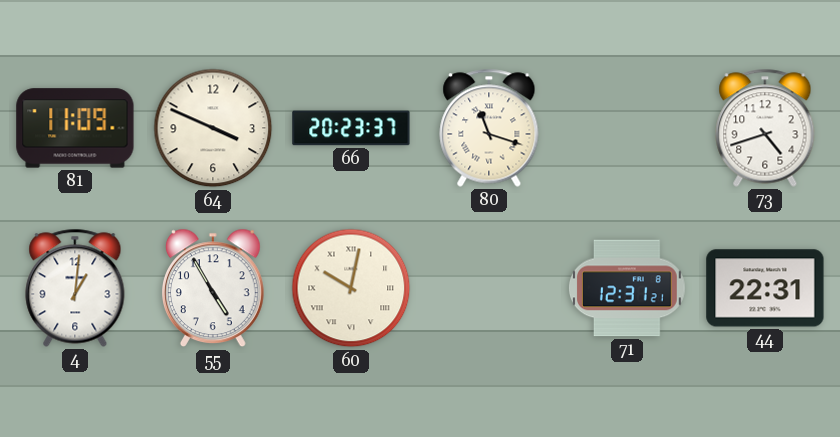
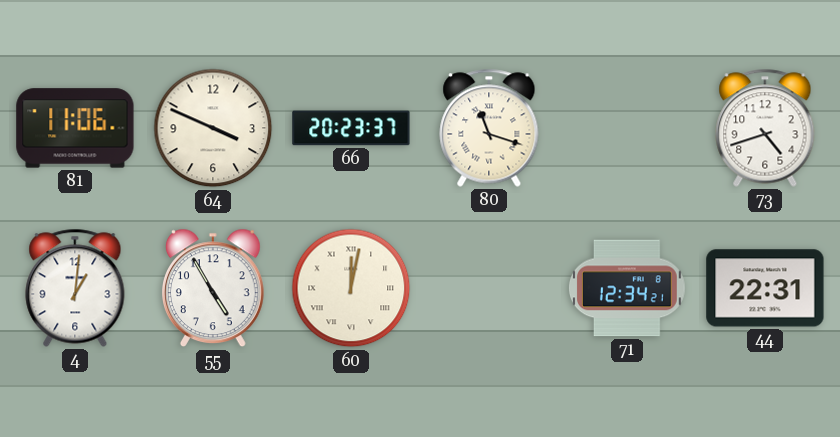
81: 11:09 -> 11:06 (75, 128)
60: 10:02 -> 12:02 (351, 288)
71: 12:31 -> 12:34 (627, 288)
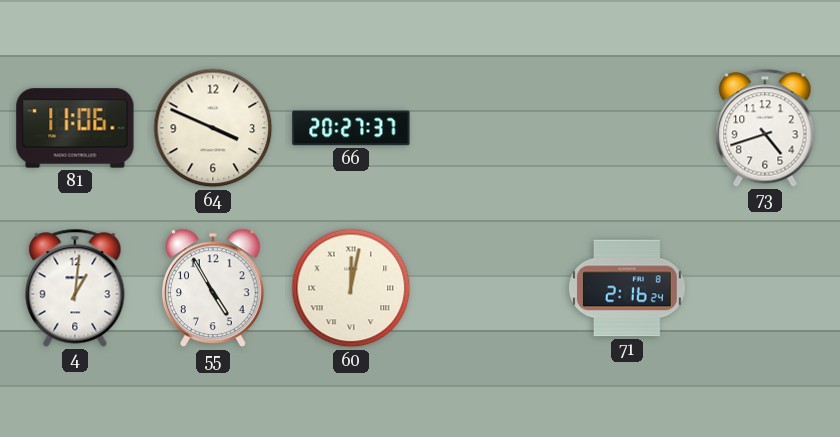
66: 20:23 -> 20:27 (351, 128)
80: 11:18 -> none (489, 128)
71: 12:34 -> 2:16 (627, 288)
44: 22:31 -> none (765, 288)
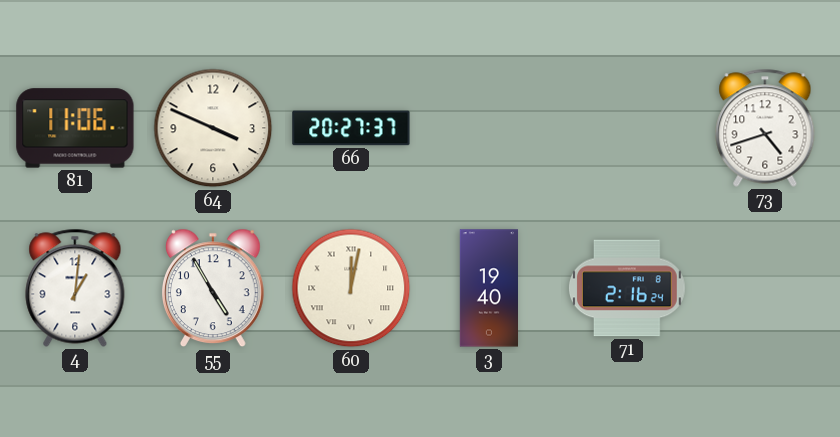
3: none -> 19:40 (488, 288)
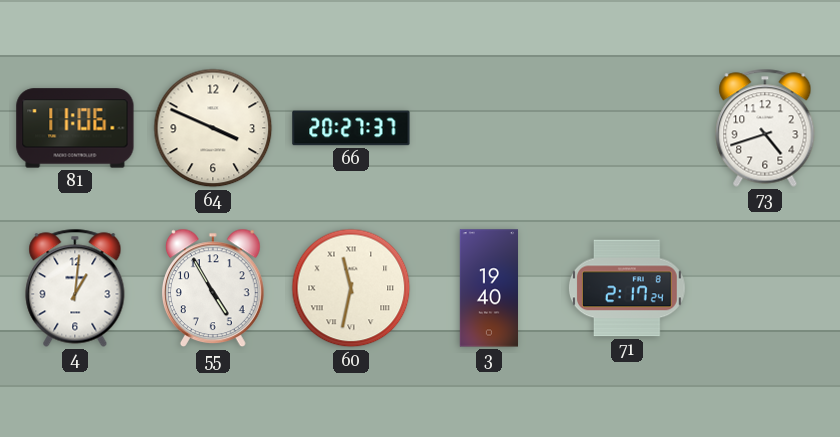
60: 12:02 -> 11:32 (351, 288)
71: 2:16 -> 2:17 (627, 288)
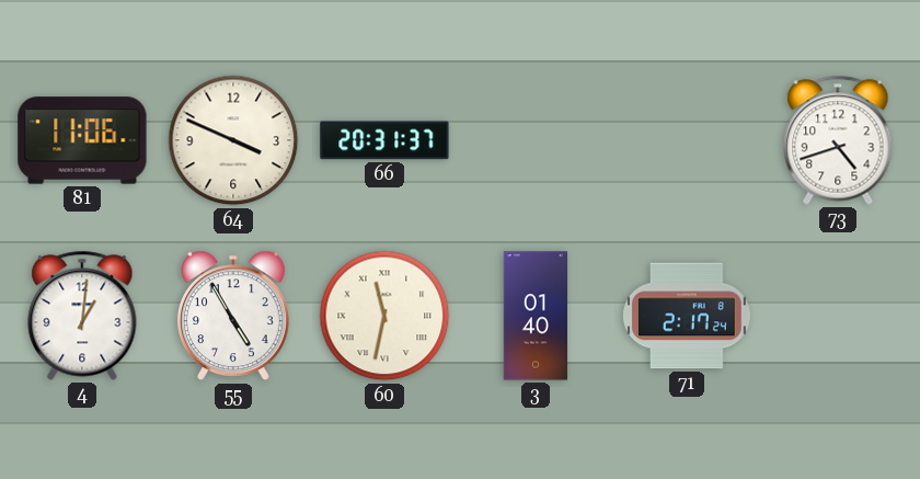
66: 20:27 -> 20:31 (384, 140)
3: 19:40 -> 01:40 (534, 316)
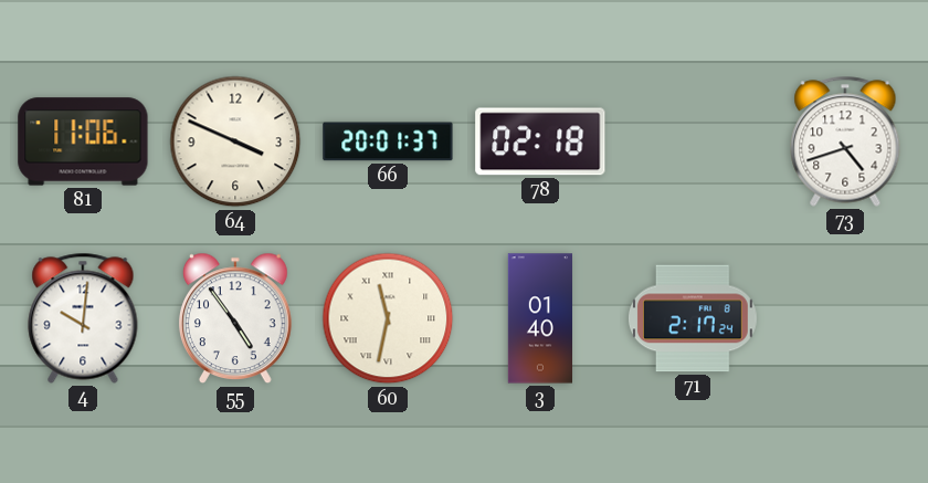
66: 20:31 -> 20:01 (388, 141)
78: none -> 02:18 (540, 141)
4: 1:01 -> 10:01 (83, 318)
55: 4:55 -> 4:54 (235, 318)
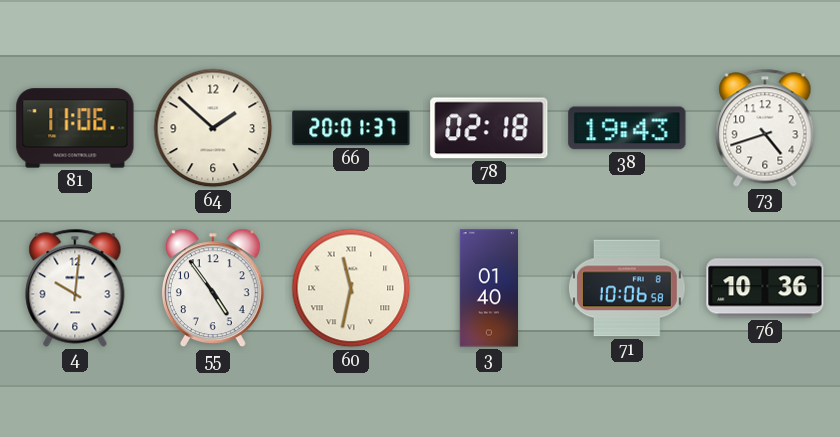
64: 3:49 -> 1:52 (213, 128)
38: none -> 19:43 (627, 128)
71: 2:17 -> 10:06 (627, 288)
76: none -> 10:36 (765, 288)
